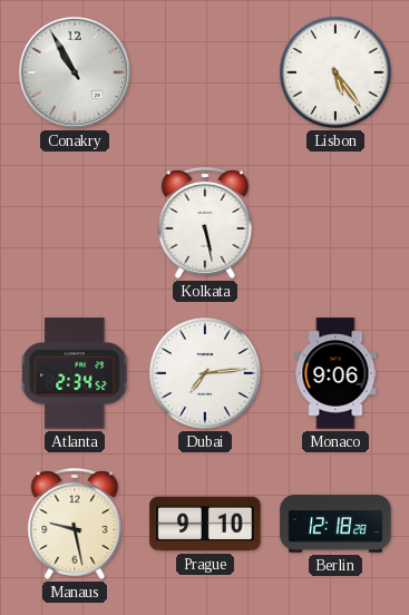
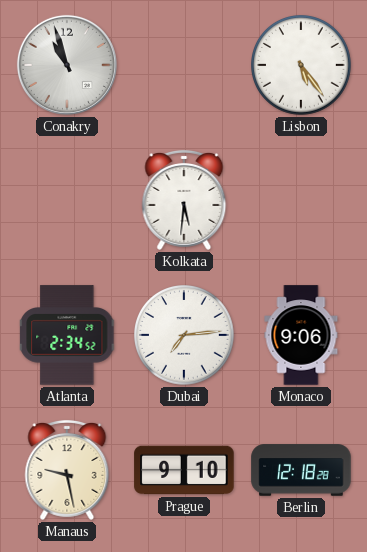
Conakry: 10:55 -> 10:57 (67, 65)
Kolkata: 5:28 -> 5:31 (184, 200)
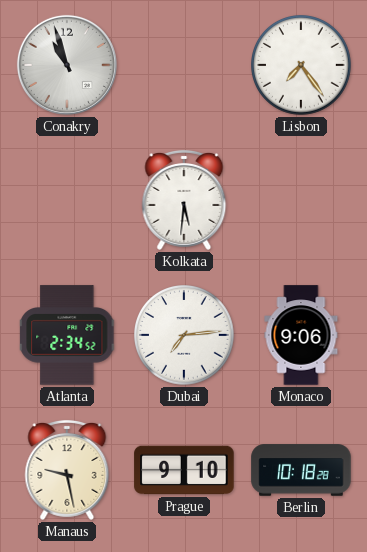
Lisbon: 5:24 -> 7:24 (302, 66)
Berlin: 12:18 -> 10:18 (301, 470)
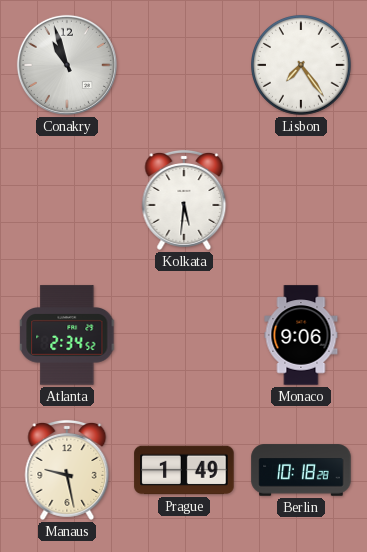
Dubai: 7:14 -> none (185, 336)
Prague: 9:10 -> 1:49 (184, 470)
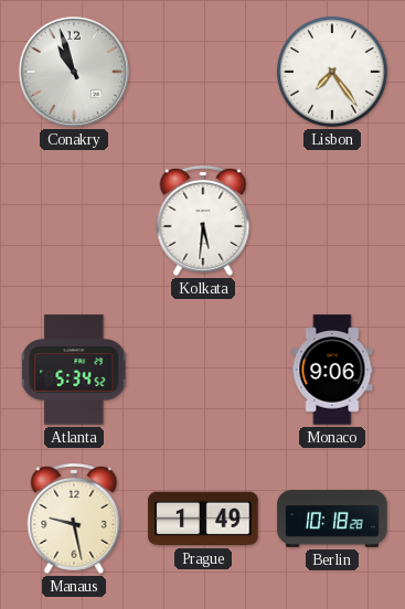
Atlanta: 2:34 -> 5:34 (75, 370)
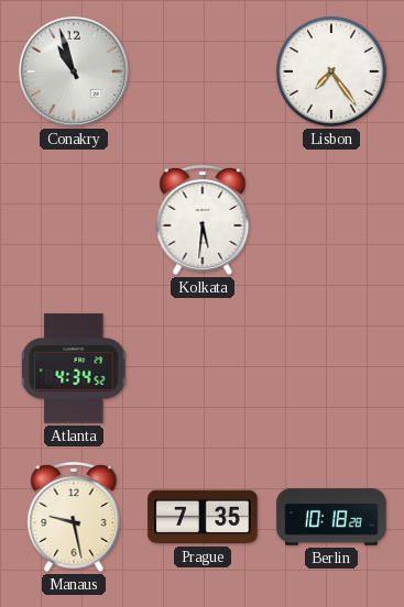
Atlanta: 5:34 -> 4:34 (75, 368)
Monaco: 9:06 -> none (332, 370)
Prague: 1:49 -> 7:35 (203, 517)
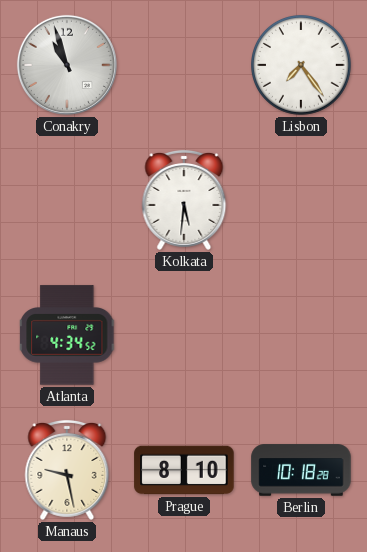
Prague: 7:35 -> 8:10 (184, 470)
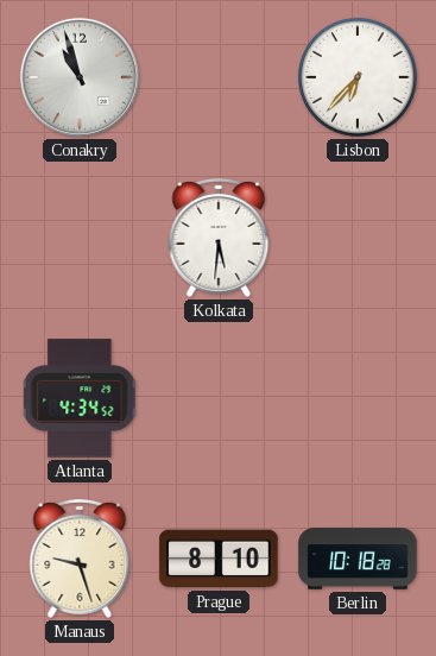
Lisbon: 7:24 -> 6:37 (359, 78)
Manaus: 9:28 -> 9:27 (80, 559)
